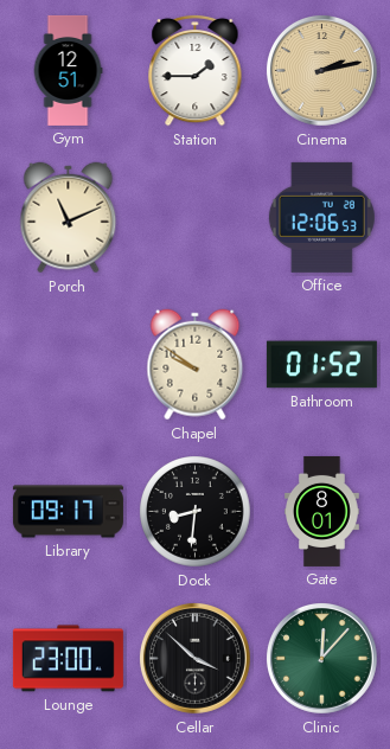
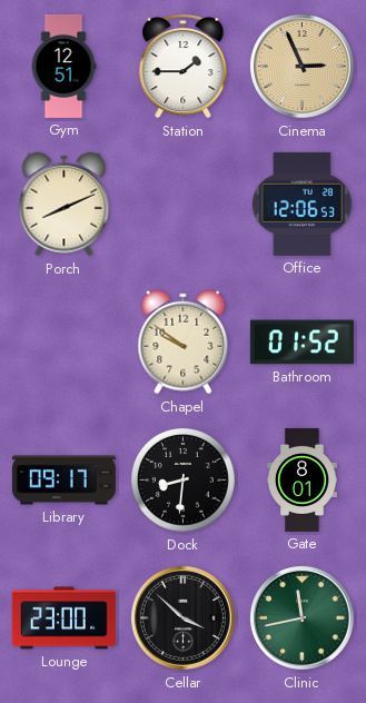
Cinema: 2:13 -> 2:56 (301, 66)
Porch: 11:11 -> 8:11 (65, 205)
Clinic: 12:07 -> 11:43 (301, 617)
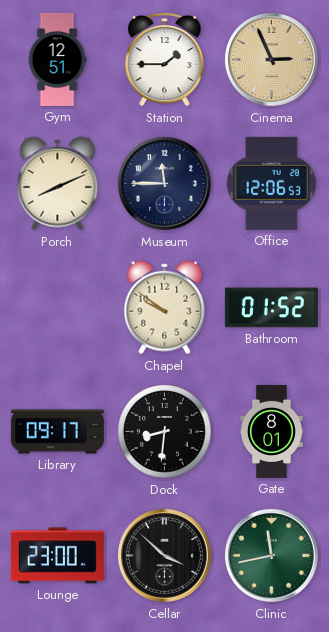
Museum: none -> 11:45 (164, 183)
